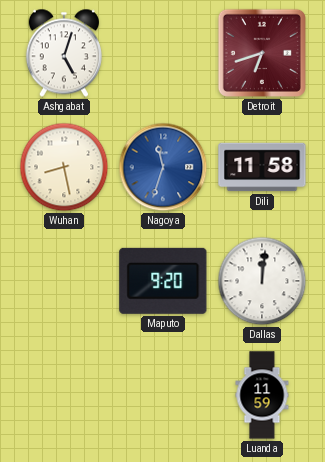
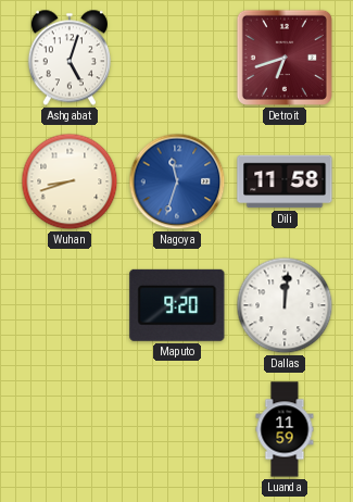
Wuhan: 8:28 -> 8:42 (70, 181)
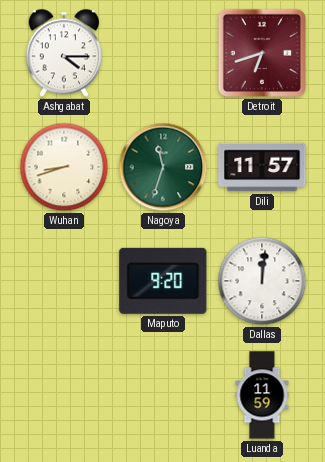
Ashgabat: 5:03 -> 4:15 (64, 53)
Nagoya dial: blue -> green (163, 167)
Dili: 11:58 -> 11:57 (262, 167)
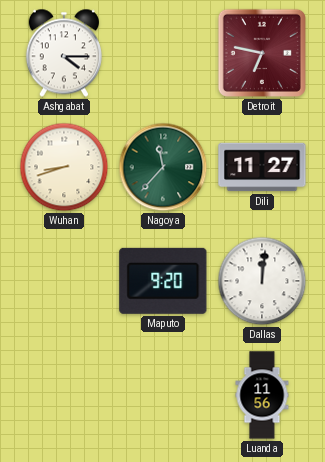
Detroit: 6:42 -> 6:47 (262, 53)
Nagoya: 11:33 -> 11:37 (163, 167)
Dili: 11:57 -> 11:27 (262, 167)
Luanda: 11:59 -> 11:56 (262, 395)
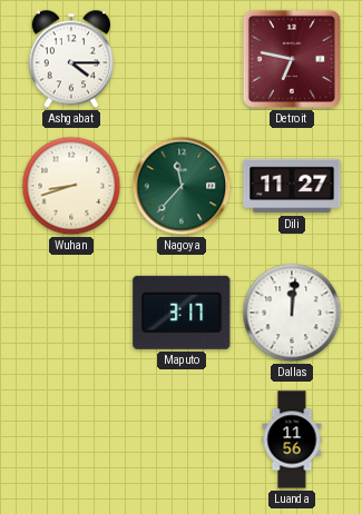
Maputo: 9:20 -> 3:17 (182, 313)
